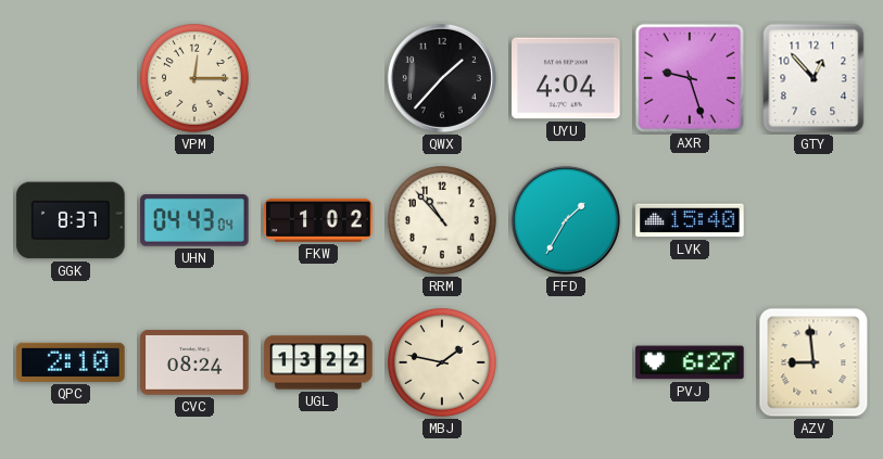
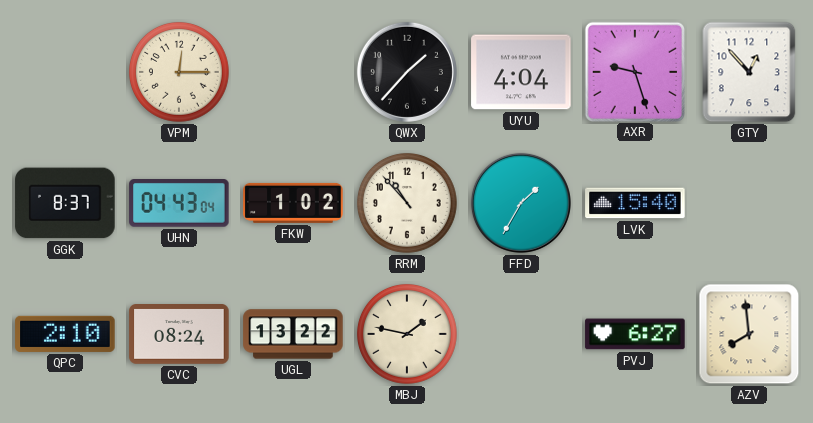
AZV: 8:59 -> 7:59 (749, 334)
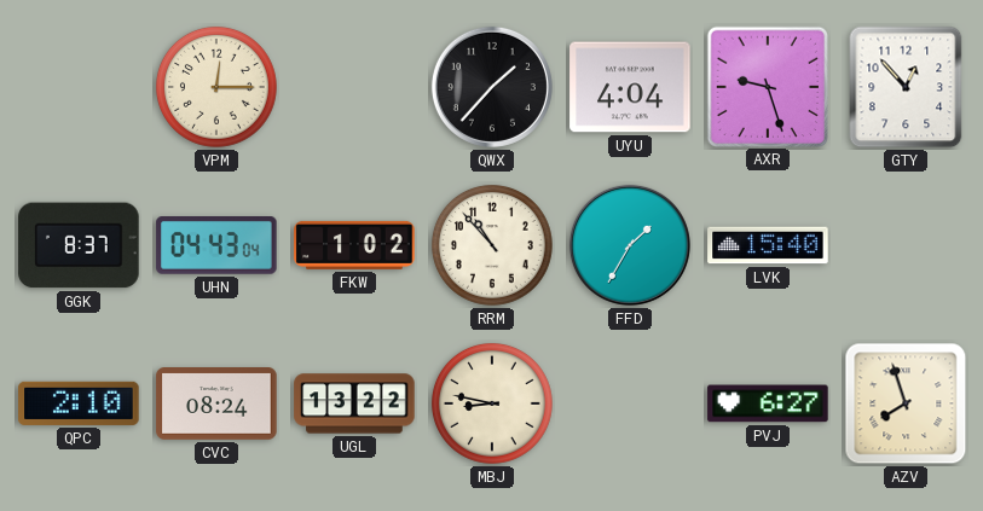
MBJ: 1:47 -> 8:47 (492, 403)
AZV: 7:59 -> 7:57 (906, 403)
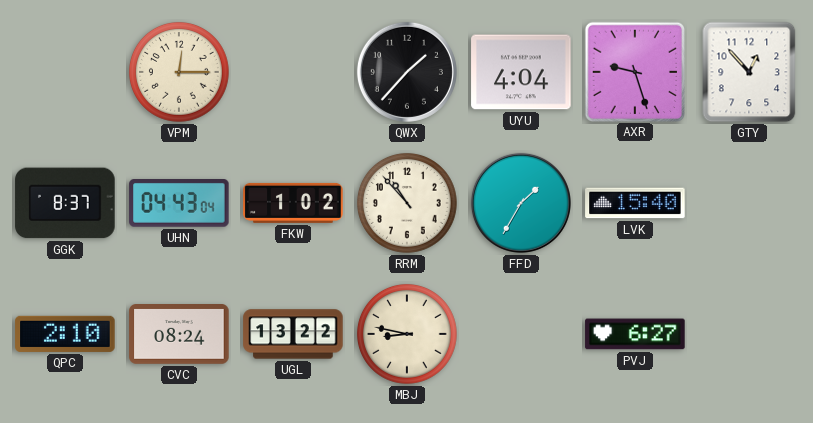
AZV: 7:57 -> none (906, 403)
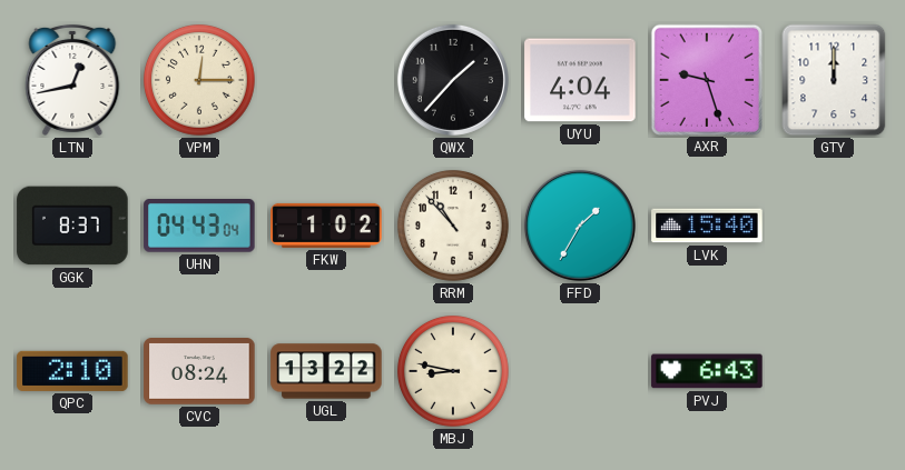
LTN: none -> 12:43 (72, 80)
GTY: 12:53 -> 12:00 (834, 80)
PVJ: 6:27 -> 6:43 (707, 371)
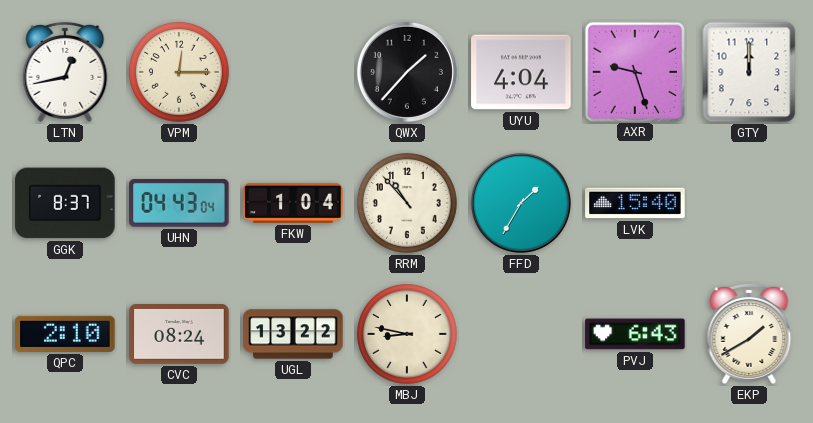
FKW: 1:02 -> 1:04 (293, 203)
EKP: none -> 1:40 (749, 334)
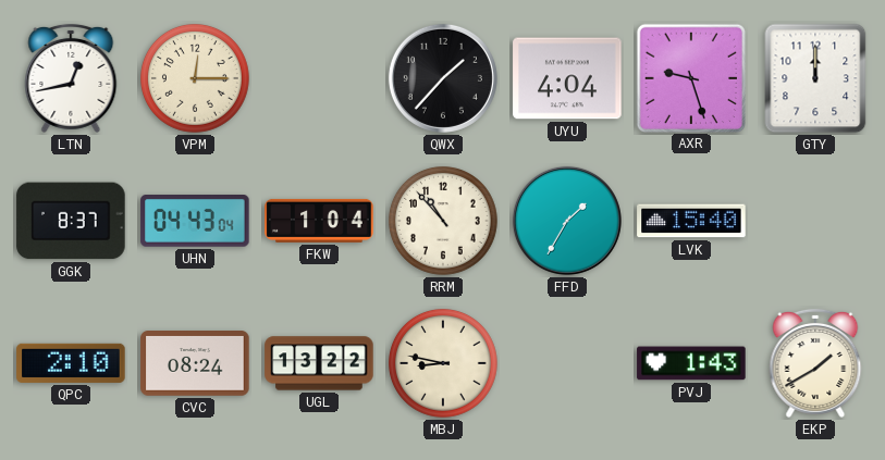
PVJ: 6:43 -> 1:43 (691, 363)
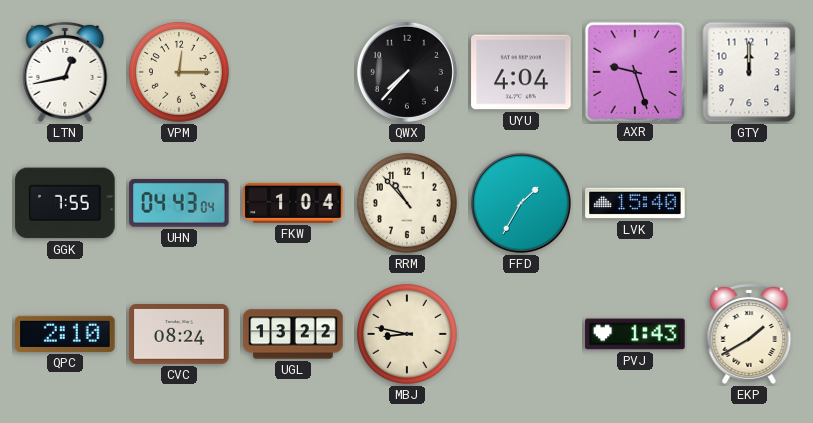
QWX: 1:37 -> 7:37 (407, 72)
GGK: 8:37 -> 7:55 (65, 203)
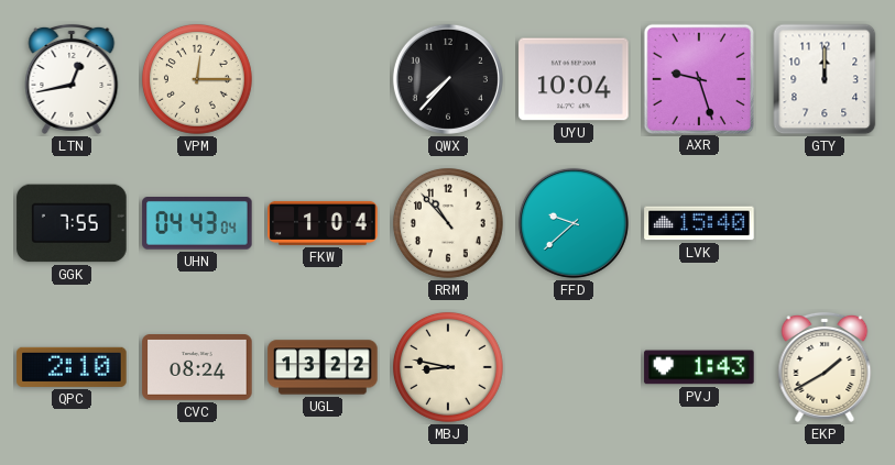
UYU: 4:04 -> 10:04 (574, 79)
FFD: 1:35 -> 9:38 (574, 223)
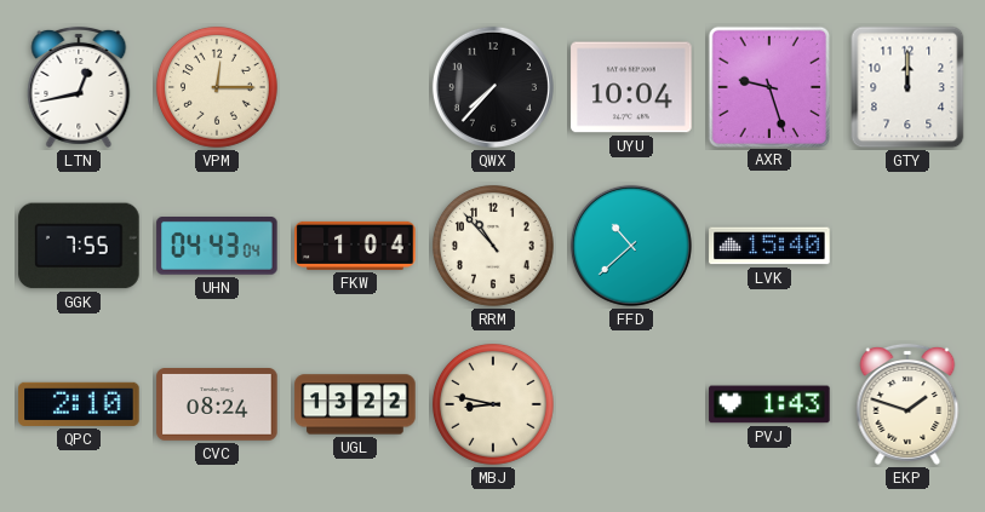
FFD: 9:38 -> 10:38 (631, 246)
EKP: 1:40 -> 1:48 (907, 404)
